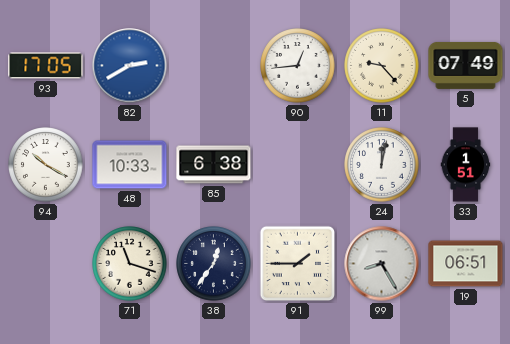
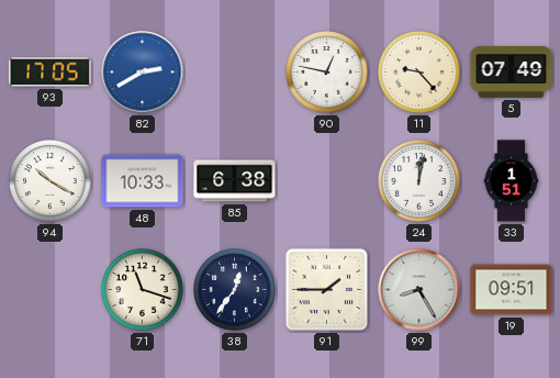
90: 12:44 -> 12:47 (327, 73)
19: 06:51 -> 09:51 (512, 290)
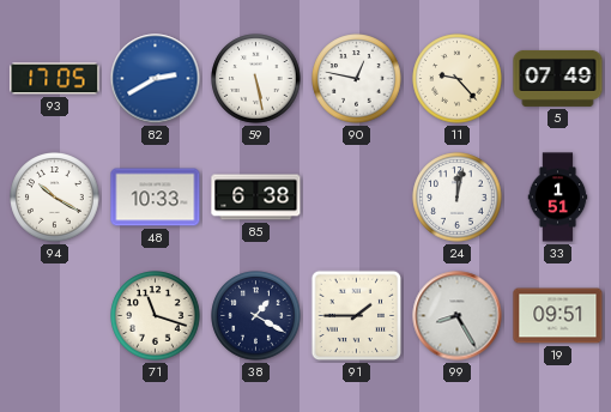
59: none -> 5:28 (256, 79)
38: 12:36 -> 1:20 (256, 316)
